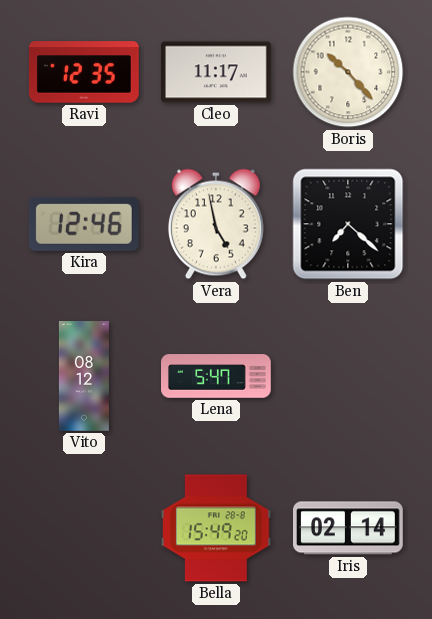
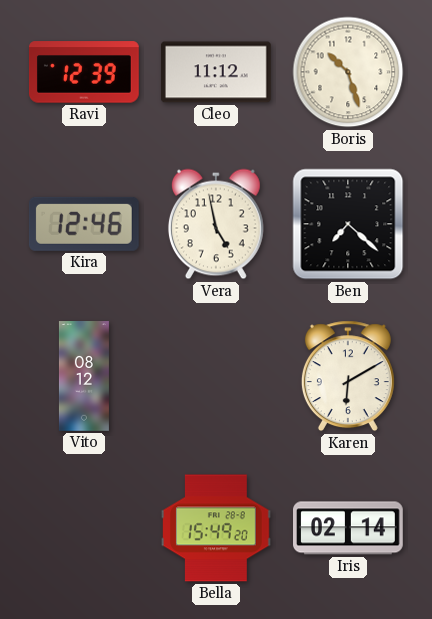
Ravi: 12:35 -> 12:39 (85, 72)
Cleo: 11:17 -> 11:12 (216, 72)
Boris: 10:23 -> 10:27 (348, 72)
Lena: 5:47 -> none (217, 376)
Karen: none -> 6:10 (348, 376)
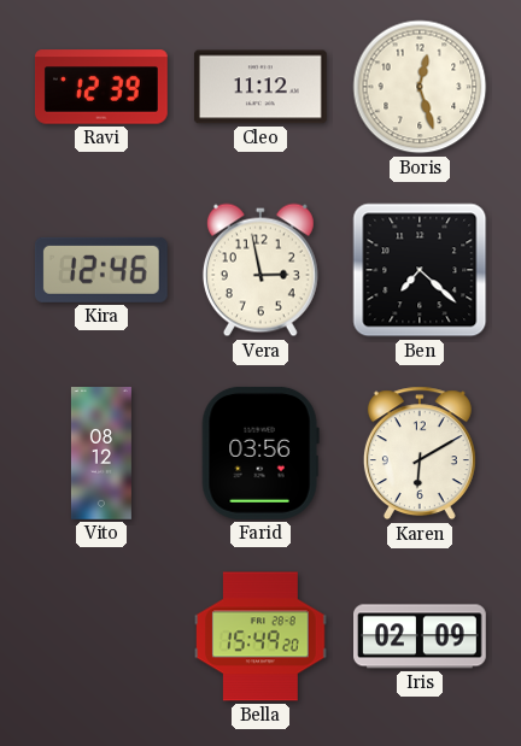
Boris: 10:27 -> 12:27 (420, 87)
Vera: 4:58 -> 2:58 (260, 270)
Farid: none -> 03:56 (260, 453)
Iris: 02:14 -> 02:09 (421, 636)
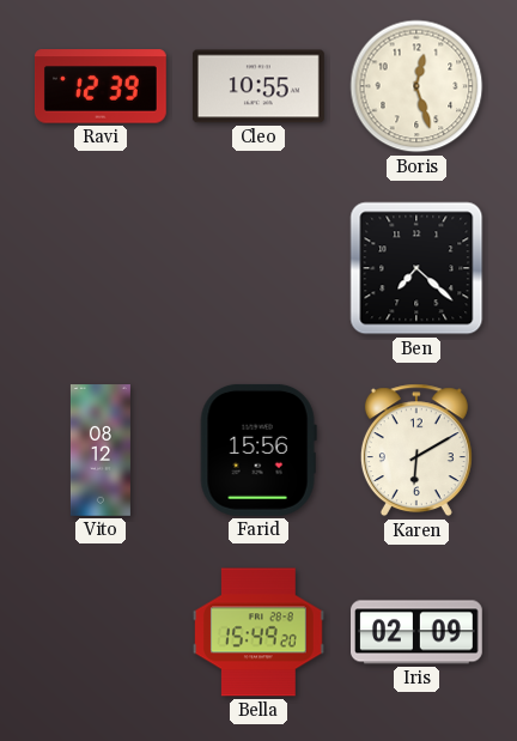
Cleo: 11:12 -> 10:55 (258, 86)
Kira: 12:46 -> none (101, 270)
Vera: 2:58 -> none (260, 270)
Farid: 03:56 -> 15:56 (258, 450)
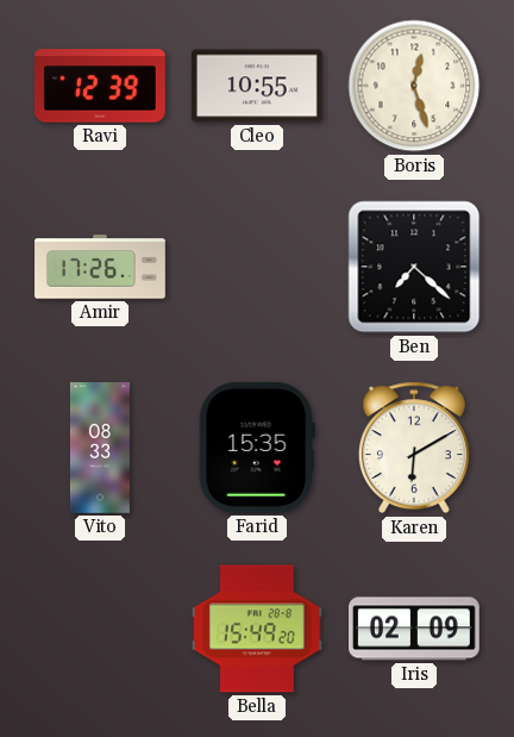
Amir: none -> 17:26 (100, 267)
Vito: 08:12 -> 08:33 (100, 448)
Farid: 15:56 -> 15:35 (257, 448)
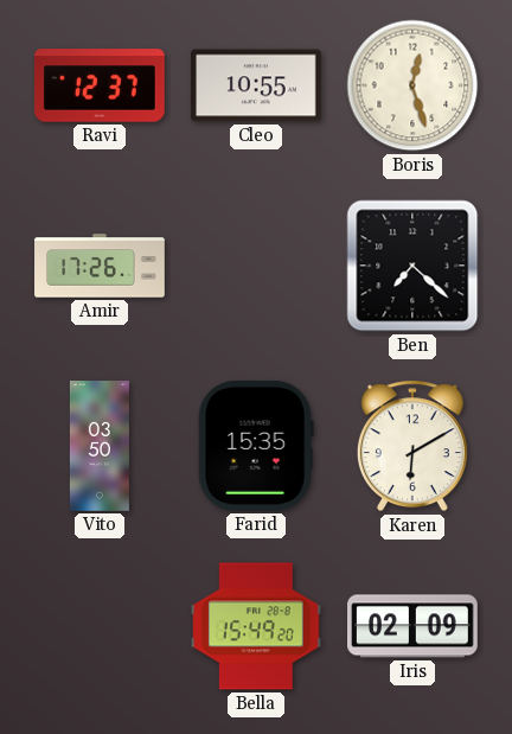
Ravi: 12:39 -> 12:37 (101, 85)
Vito: 08:33 -> 03:50 (100, 446)
